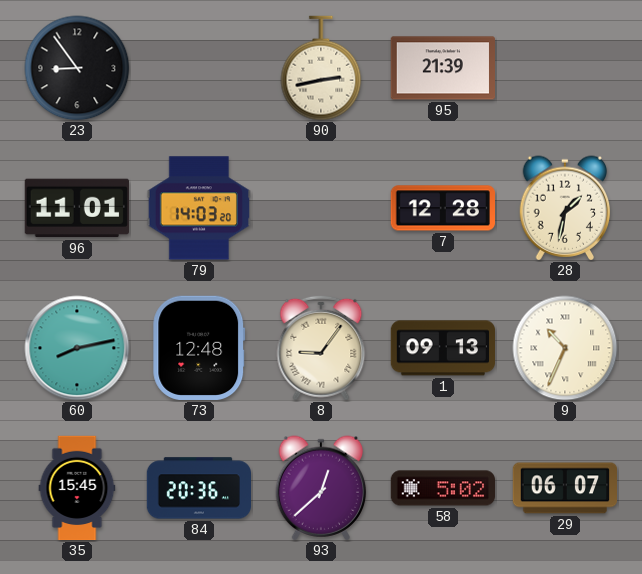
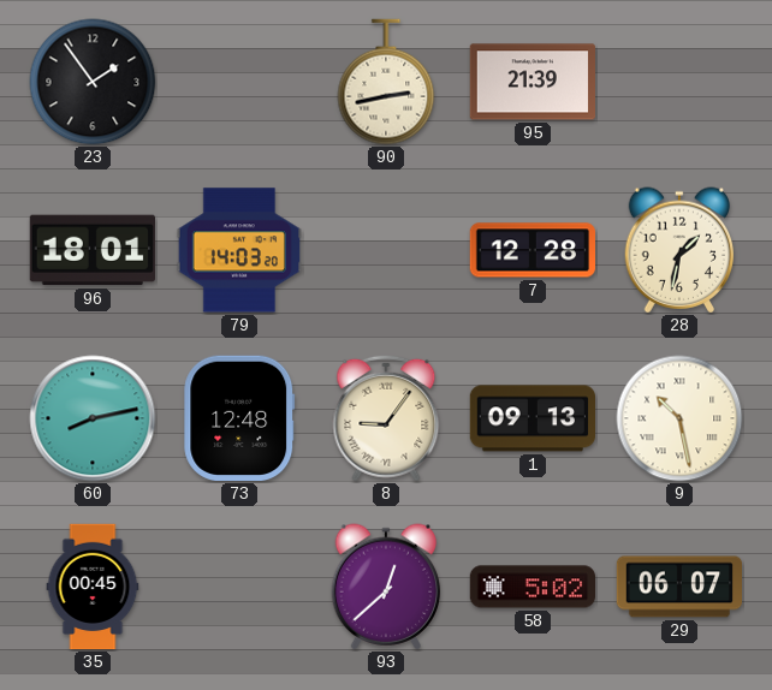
23: 8:54 -> 1:54 (93, 82)
96: 11:01 -> 18:01 (93, 250)
9: 10:34 -> 10:28 (679, 418)
35: 15:45 -> 00:45 (93, 587)
84: 20:36 -> none (198, 488)
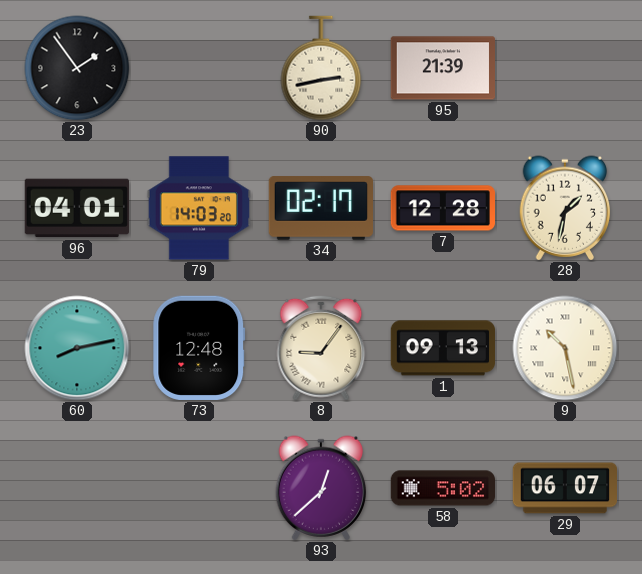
96: 18:01 -> 04:01 (77, 208)
34: none -> 02:17 (320, 208)
35: 00:45 -> none (93, 587)
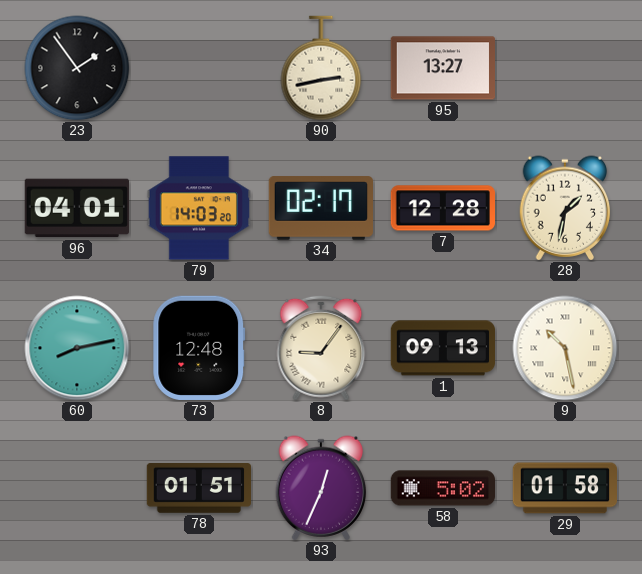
95: 21:39 -> 13:27 (442, 68)
78: none -> 01:51 (198, 489)
93: 12:38 -> 12:34 (321, 488)
29: 06:07 -> 01:58 (564, 488)
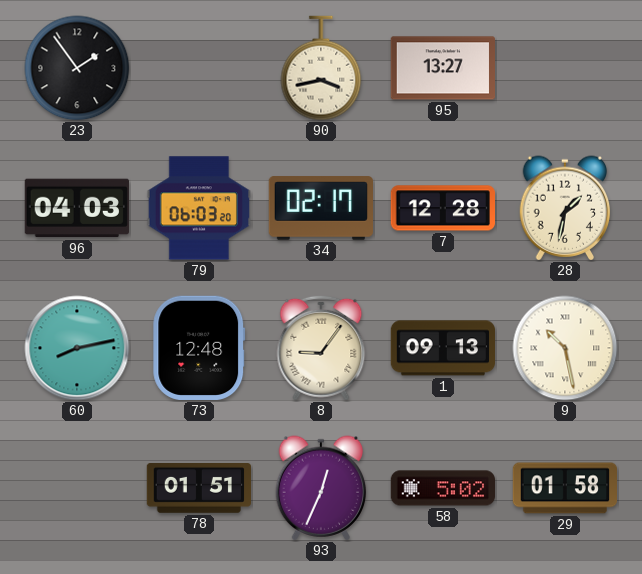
90: 2:43 -> 3:43 (321, 68)
96: 04:01 -> 04:03 (77, 208)
79: 14:03 -> 06:03 (198, 208)
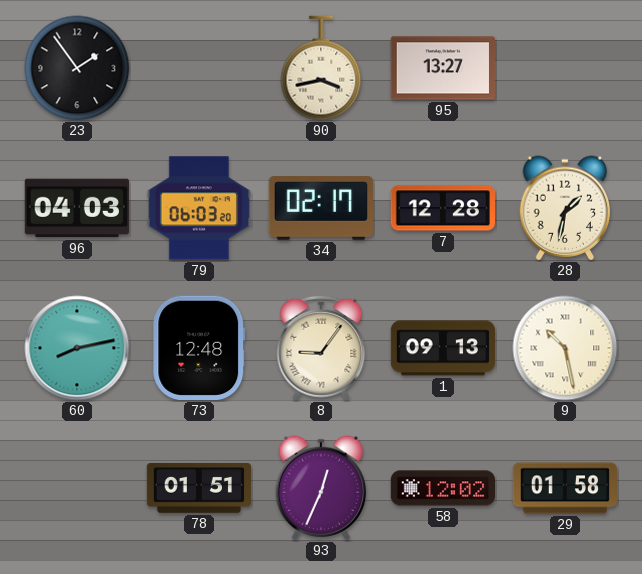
58: 5:02 -> 12:02 (443, 488)
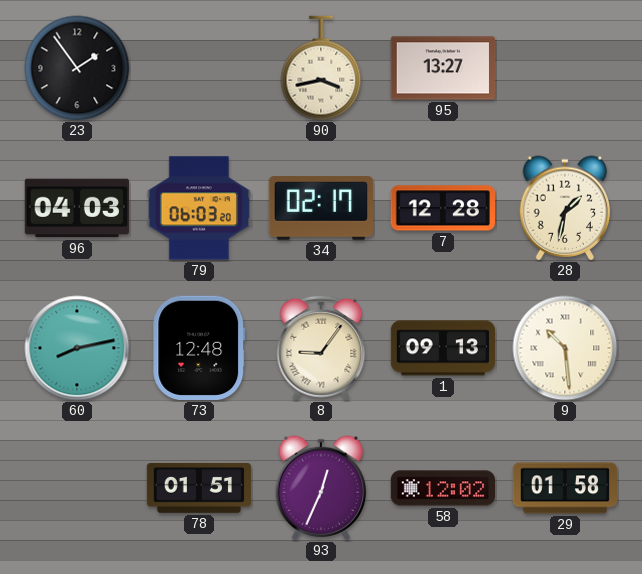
9: 10:28 -> 10:29 (565, 348)
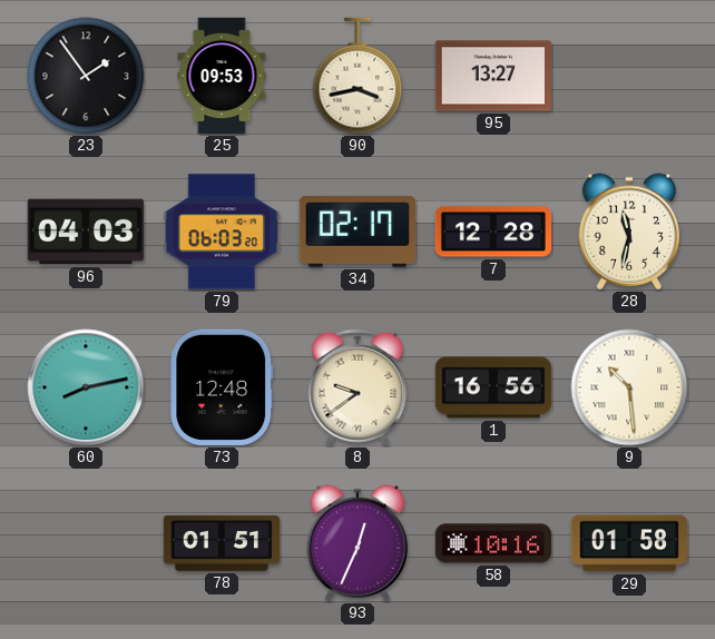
25: none -> 09:53 (222, 76)
28: 1:32 -> 11:32 (629, 232)
8: 9:06 -> 9:39 (357, 387)
1: 09:13 -> 16:56 (492, 387)
58: 12:02 -> 10:16 (493, 543)
